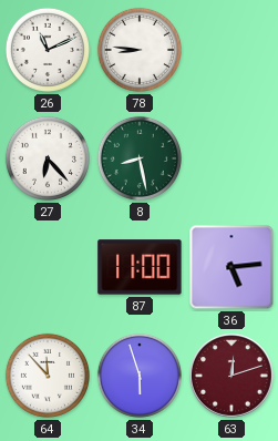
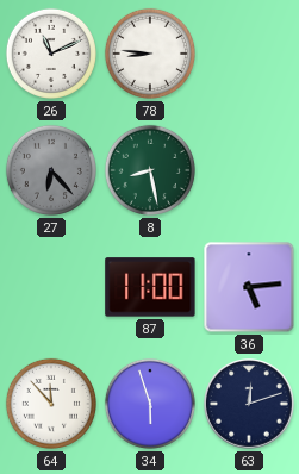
27 dial: white -> grey (51, 170)
63 dial: burgundy -> navy (250, 405)
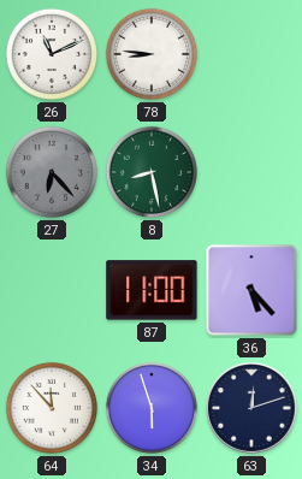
36: 5:14 -> 5:23 (251, 290)
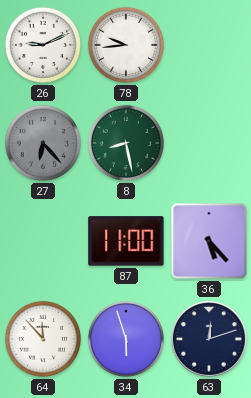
26: 11:11 -> 9:11 (43, 45)
78: 8:46 -> 9:44 (126, 45)
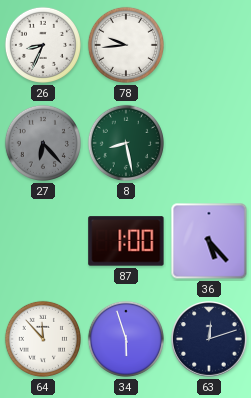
26: 9:11 -> 8:34 (43, 45)
87: 11:00 -> 1:00 (126, 241)
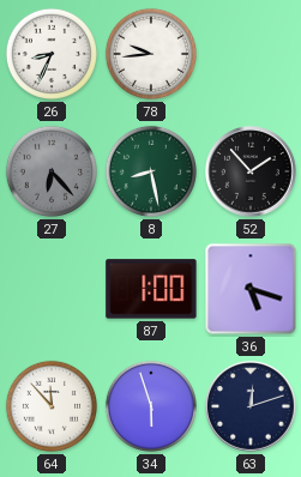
52: none -> 1:53 (252, 173)
36: 5:23 -> 5:18 (251, 289)
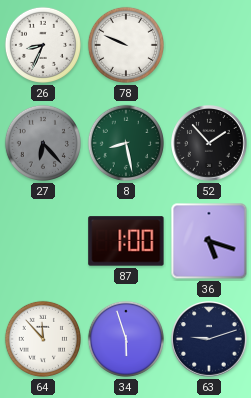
78: 9:44 -> 9:49 (126, 45)
63: 12:12 -> 9:12 (210, 340)
